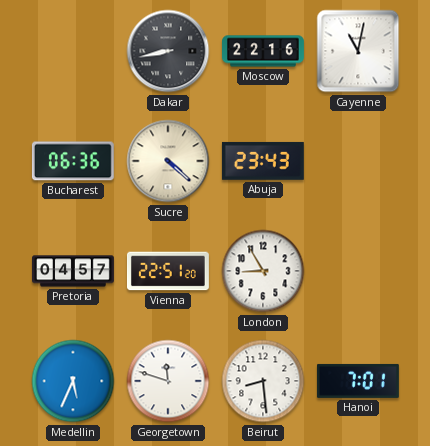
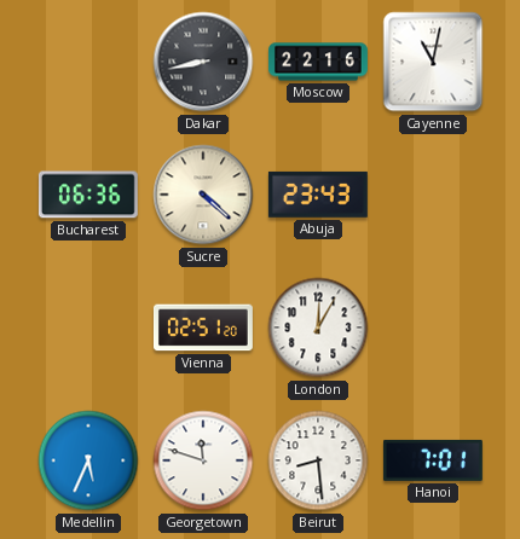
Pretoria: 04:57 -> none (74, 271)
Vienna: 22:51 -> 02:51 (203, 328)
London: 8:55 -> 12:05 (318, 328)
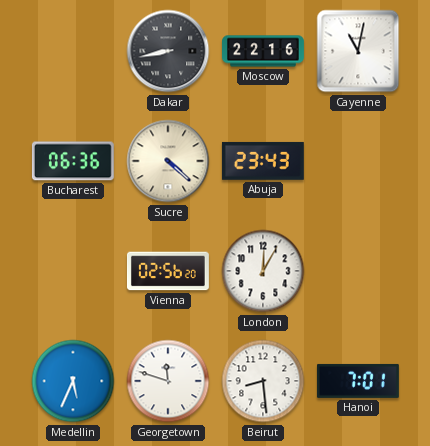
Vienna: 02:51 -> 02:56 (168, 271)
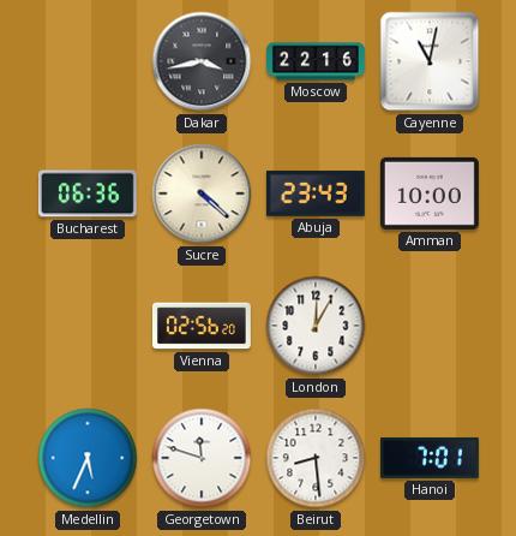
Dakar: 8:43 -> 3:43 (202, 61)
Amman: none -> 10:00 (430, 193)
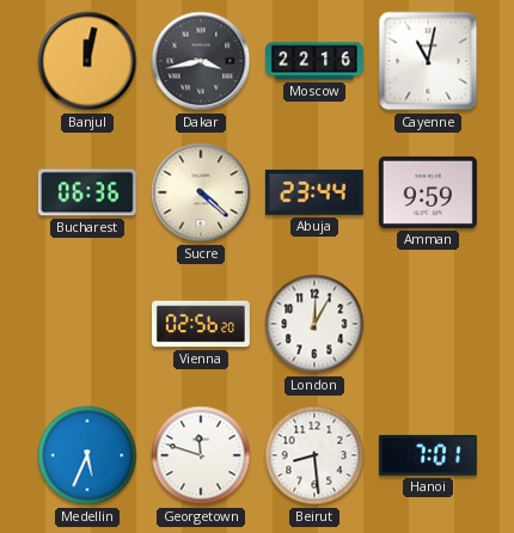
Banjul: none -> 12:02 (87, 61)
Abuja: 23:43 -> 23:44 (314, 192)
Amman: 10:00 -> 9:59 (428, 192)
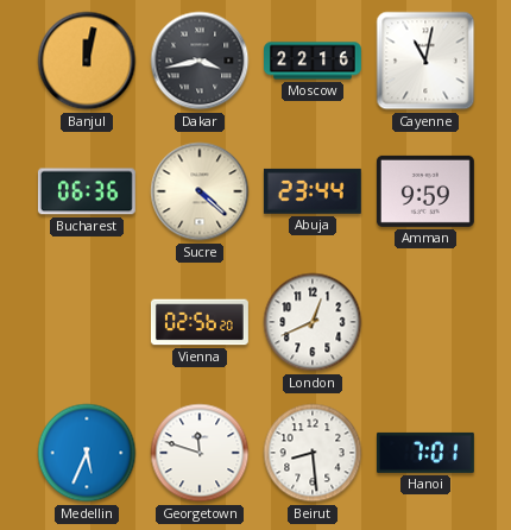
London: 12:05 -> 12:41 (313, 322)
